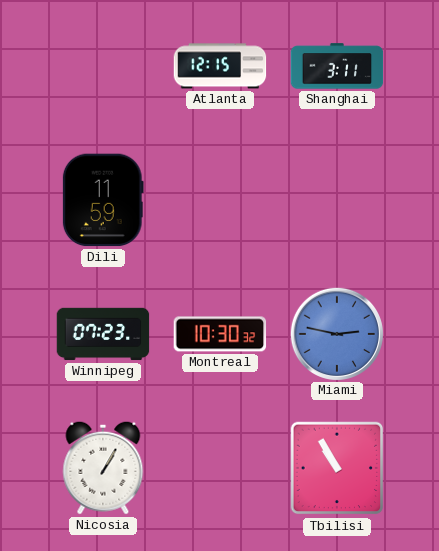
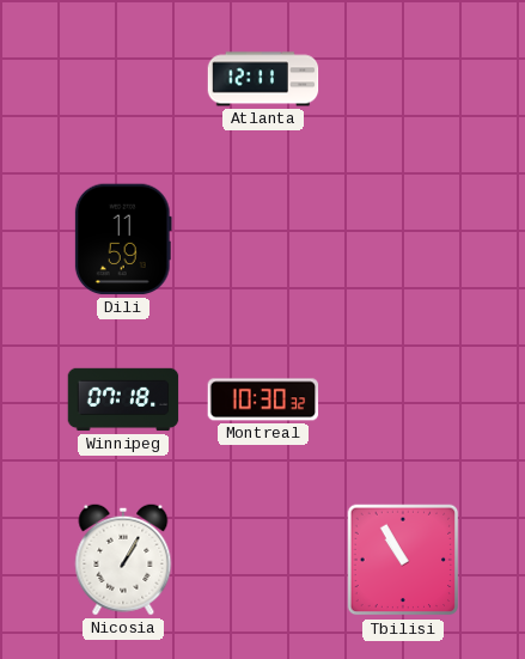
Atlanta: 12:15 -> 12:11 (263, 79)
Shanghai: 3:11 -> none (337, 66)
Winnipeg: 07:23 -> 07:18 (123, 399)
Miami: 2:47 -> none (336, 333)
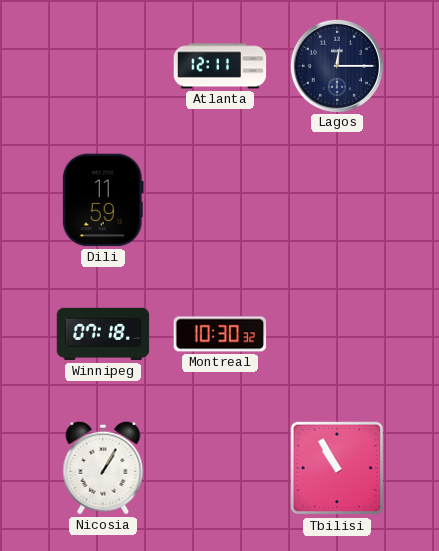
Lagos: none -> 12:15 (336, 65)
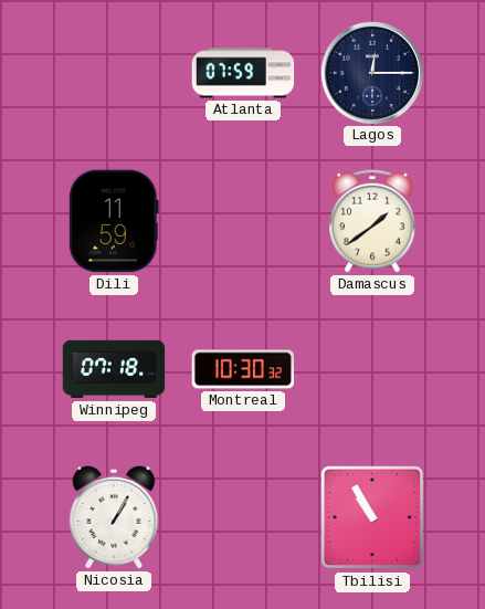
Atlanta: 12:11 -> 07:59 (243, 73)
Damascus: none -> 1:39 (373, 221)
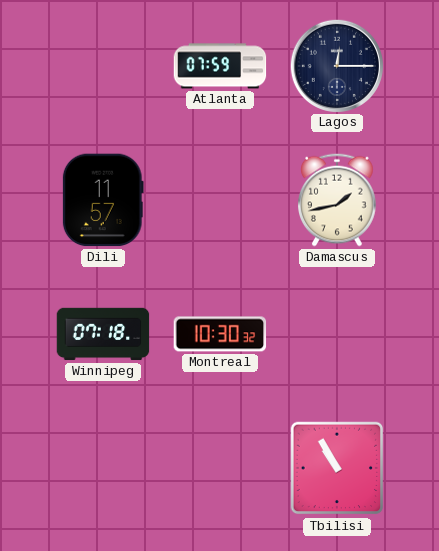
Dili: 11:59 -> 11:57 (103, 200)
Damascus: 1:39 -> 1:43 (338, 200)
Nicosia: 1:05 -> none (114, 517)
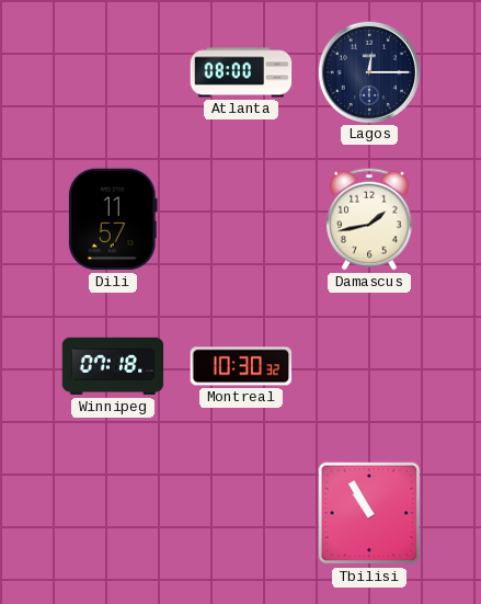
Atlanta: 07:59 -> 08:00 (241, 72)
